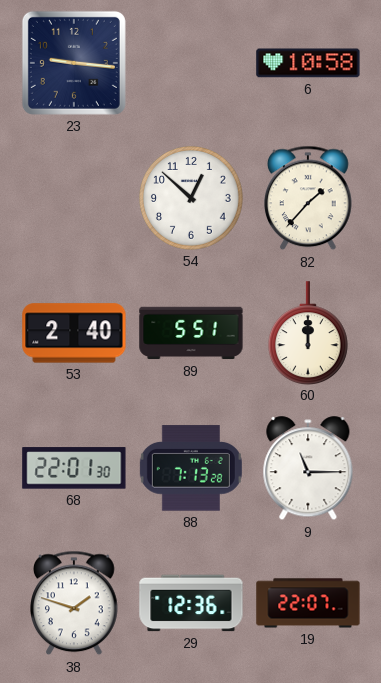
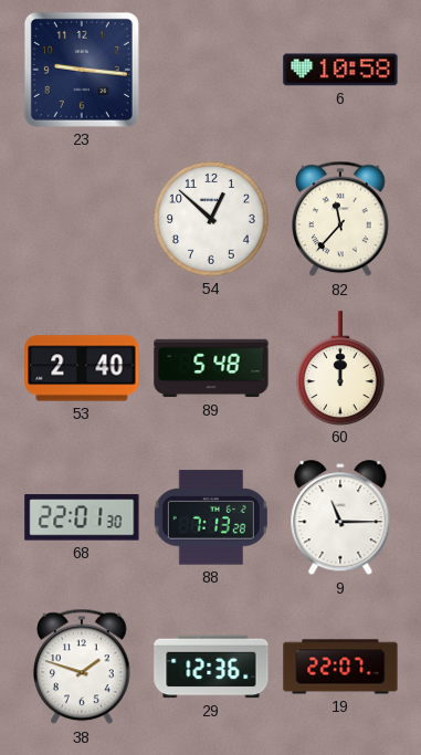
82: 1:37 -> 11:37 (341, 219)
89: 5:51 -> 5:48 (211, 368)
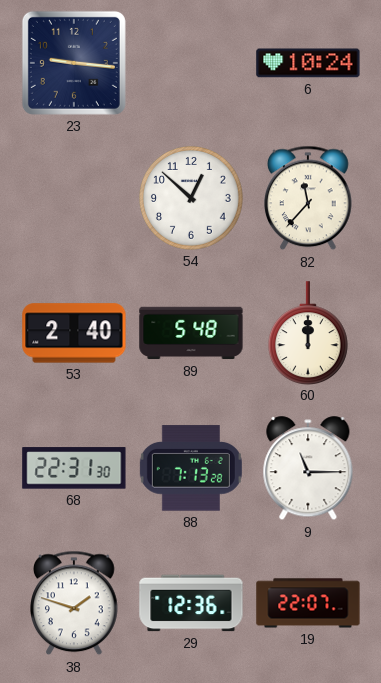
6: 10:58 -> 10:24 (308, 63)
68: 22:01 -> 22:31 (74, 468)
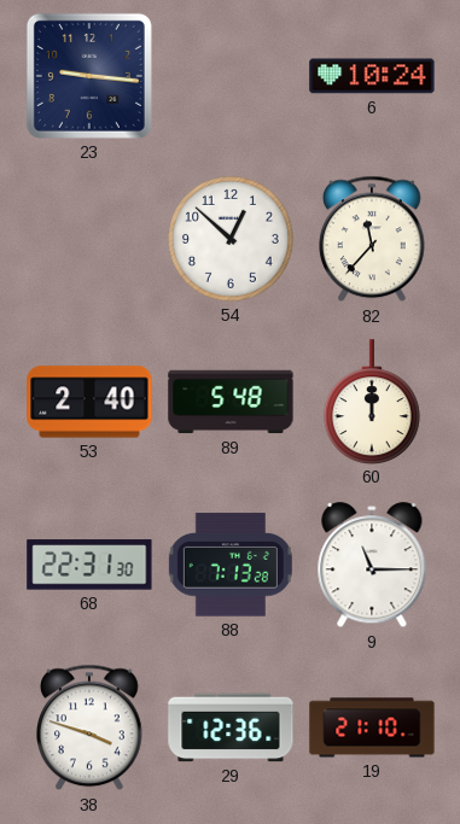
38: 1:48 -> 3:48 (91, 727)
19: 22:07 -> 21:10 (372, 727)
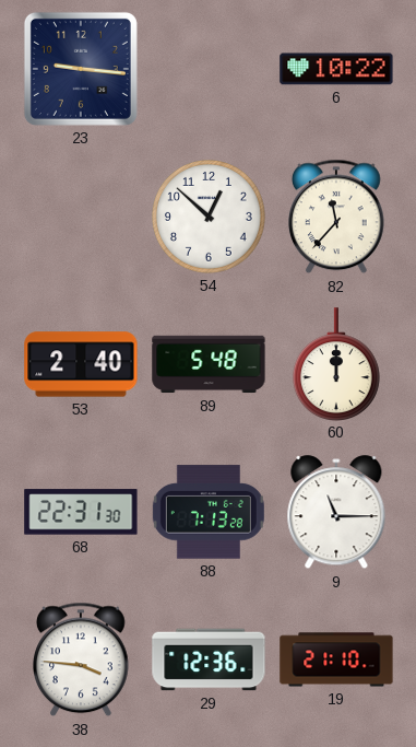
6: 10:24 -> 10:22 (336, 69)
38: 3:48 -> 3:46 (82, 660)
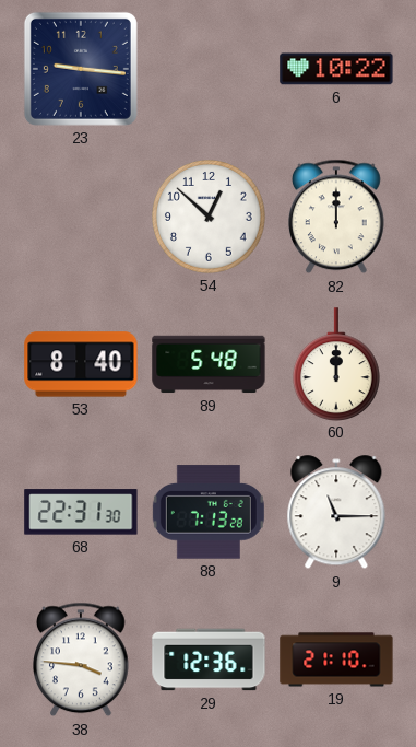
82: 11:37 -> 12:00 (337, 217)
53: 2:40 -> 8:40 (81, 364)
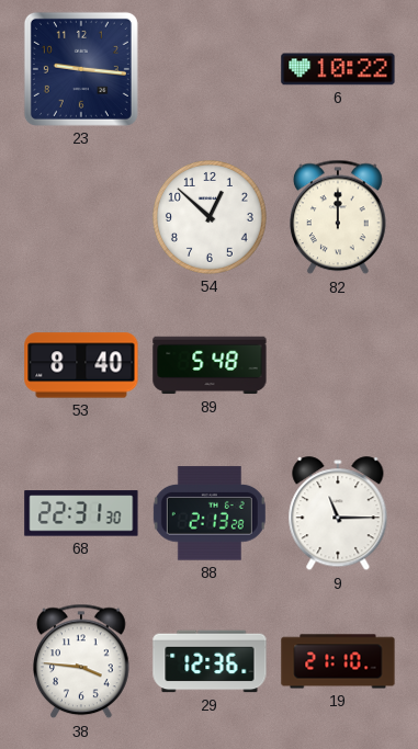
60: 12:00 -> none (336, 364)
88: 7:13 -> 2:13 (210, 513)
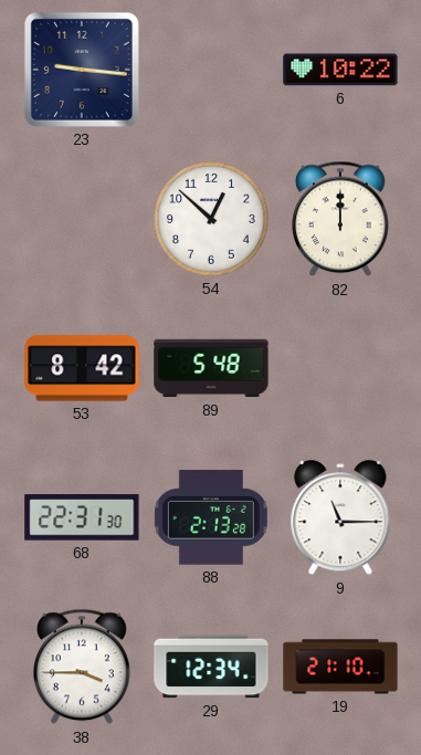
53: 8:40 -> 8:42 (82, 368)
38: 3:46 -> 3:45 (83, 667)
29: 12:36 -> 12:34 (211, 667)
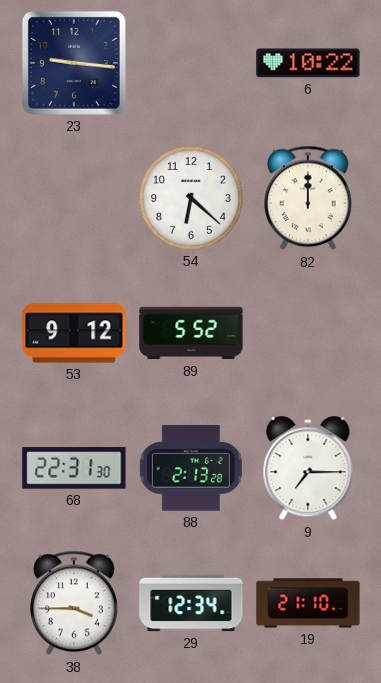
54: 12:52 -> 6:22 (192, 199)
53: 8:42 -> 9:12 (74, 333)
89: 5:48 -> 5:52 (191, 333)
9: 11:15 -> 7:15 (308, 469)
